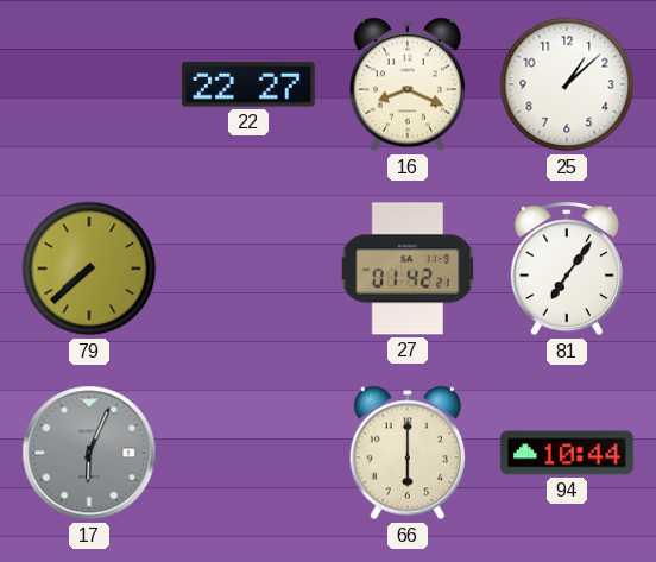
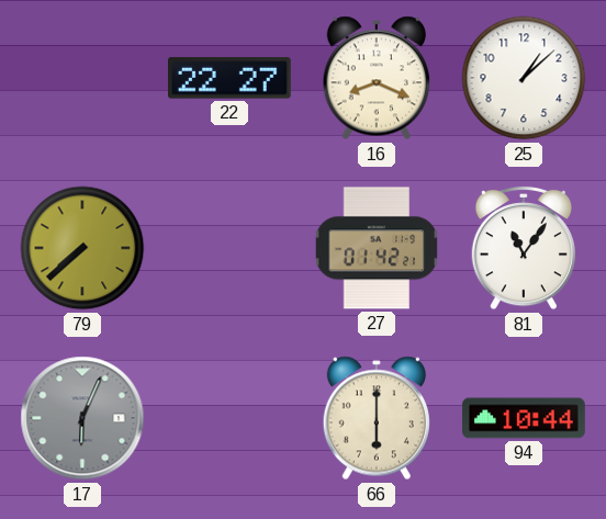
81: 7:06 -> 11:06 (524, 248)
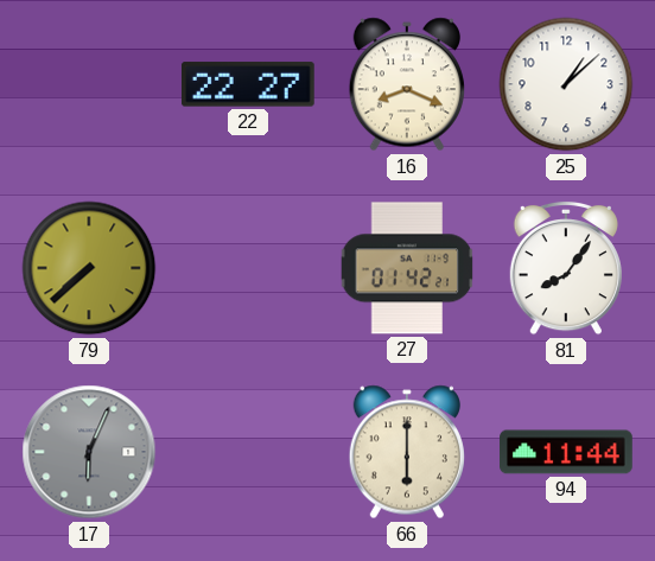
81: 11:06 -> 8:06 (566, 268)
94: 10:44 -> 11:44 (566, 452)
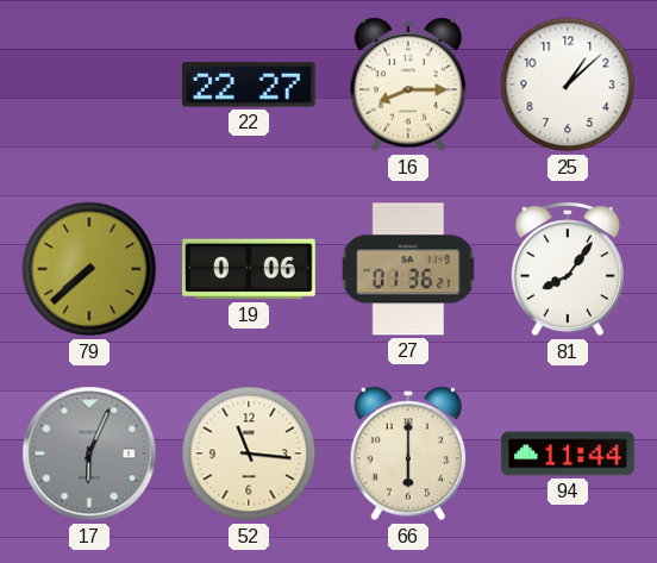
16: 8:19 -> 8:15 (408, 85)
19: none -> 0:06 (249, 269)
27: 01:42 -> 01:36 (408, 269)
52: none -> 11:16 (249, 453)
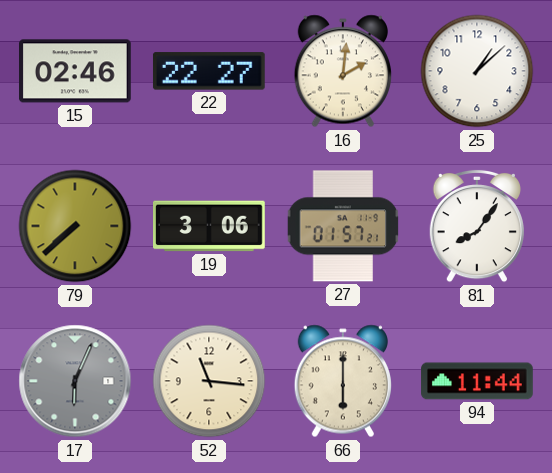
15: none -> 02:46 (76, 71)
16: 8:15 -> 2:01 (343, 71)
19: 0:06 -> 3:06 (209, 226)
27: 01:36 -> 01:57 (343, 226)
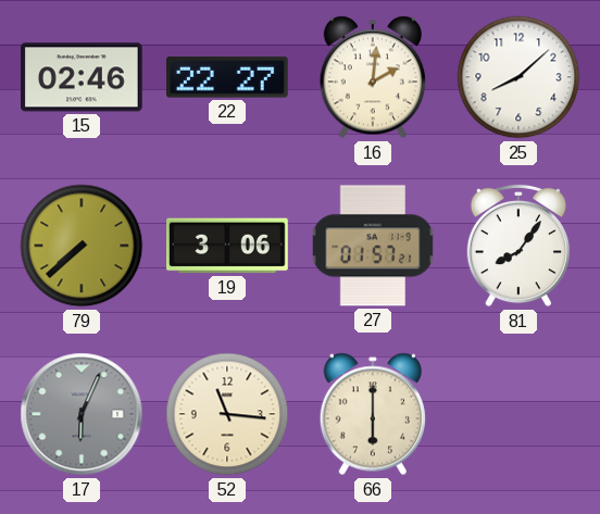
25: 1:08 -> 8:08 (518, 77)
94: 11:44 -> none (477, 381)
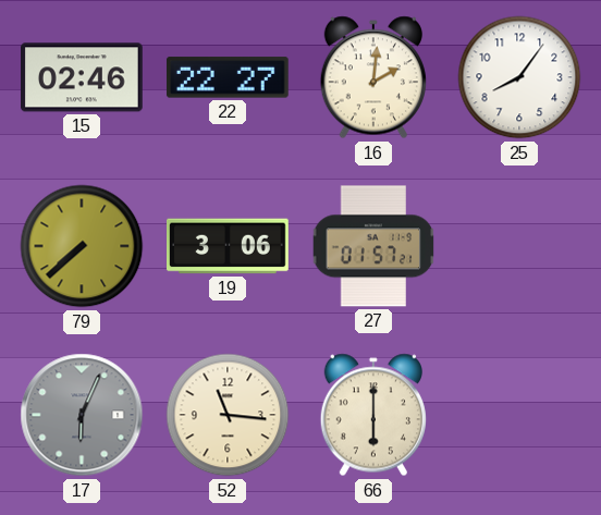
25: 8:08 -> 8:06 (519, 77)
81: 8:06 -> none (518, 246)
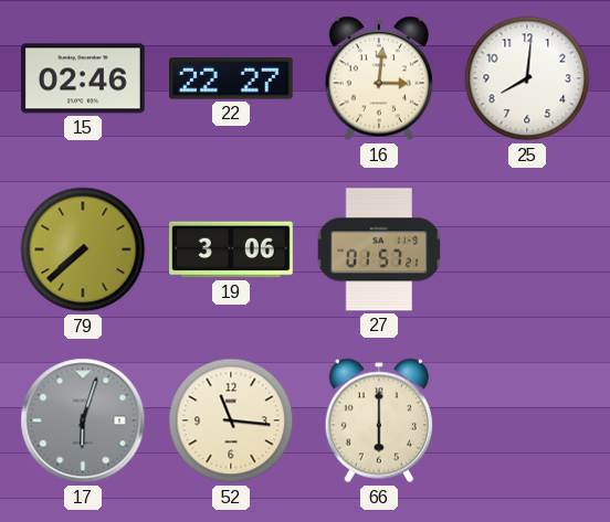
16: 2:01 -> 3:01 (379, 78)
25: 8:06 -> 8:01 (527, 78)
17: 6:04 -> 6:03 (83, 420)
